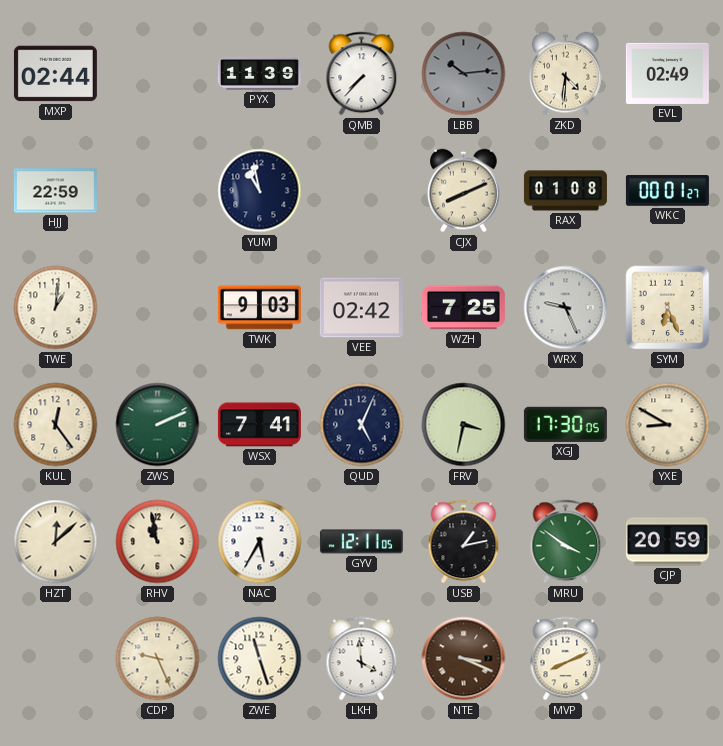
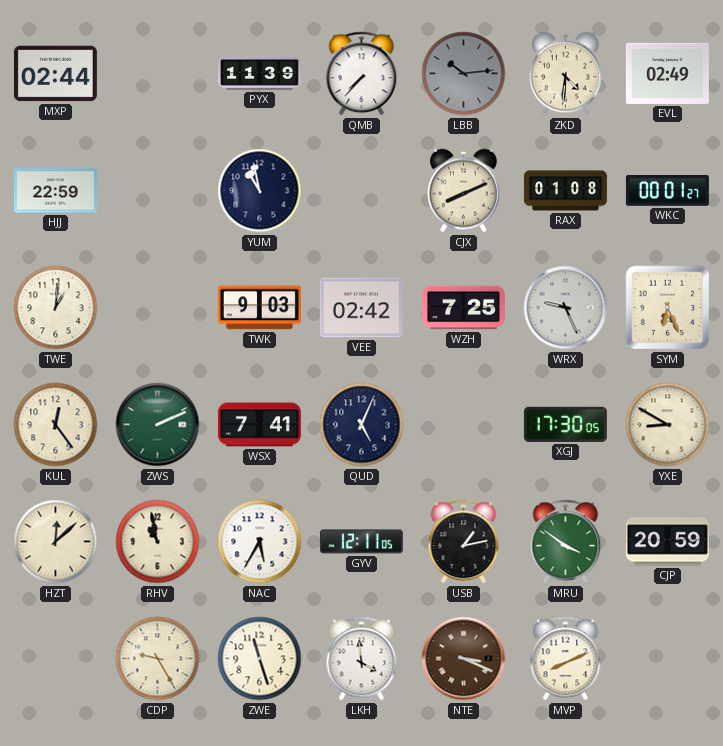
FRV: 3:32 -> none (464, 425)
CDP: 9:26 -> 9:25 (158, 659)
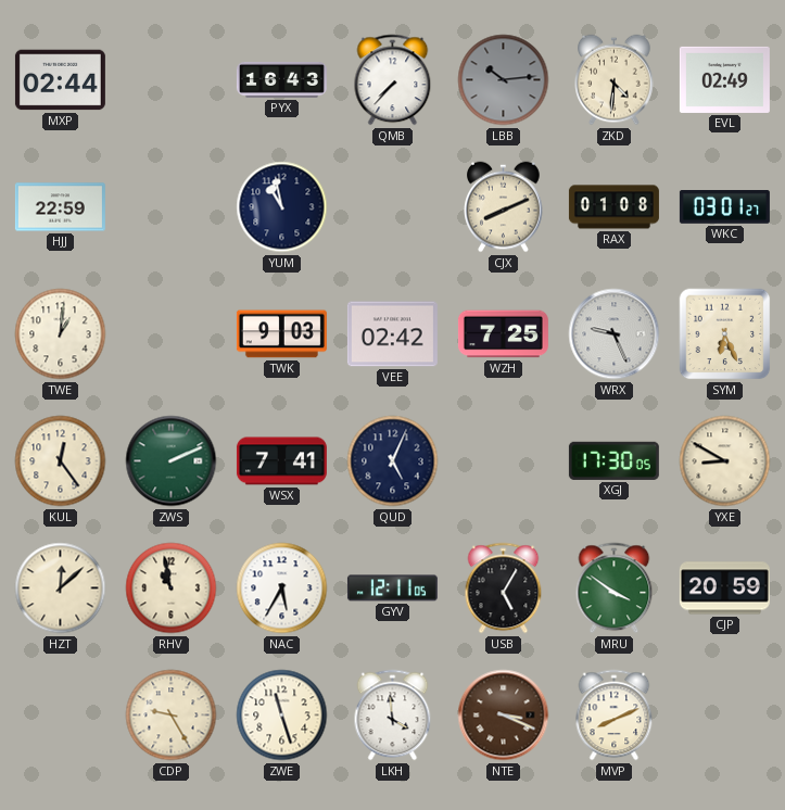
PYX: 11:39 -> 16:43 (281, 79)
WKC: 00:01 -> 03:01 (724, 207)
USB: 1:13 -> 5:05 (504, 588)
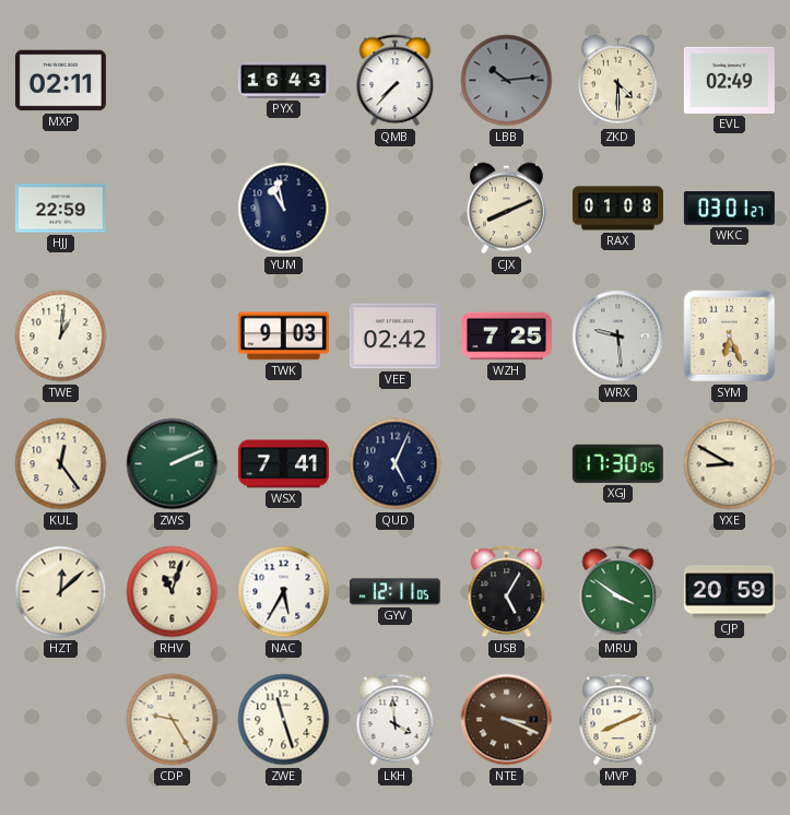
MXP: 02:44 -> 02:11 (60, 81)
ZKD: 4:31 -> 4:30 (618, 81)
WRX: 9:26 -> 9:29 (618, 336)
RHV: 10:58 -> 11:03 (173, 592)
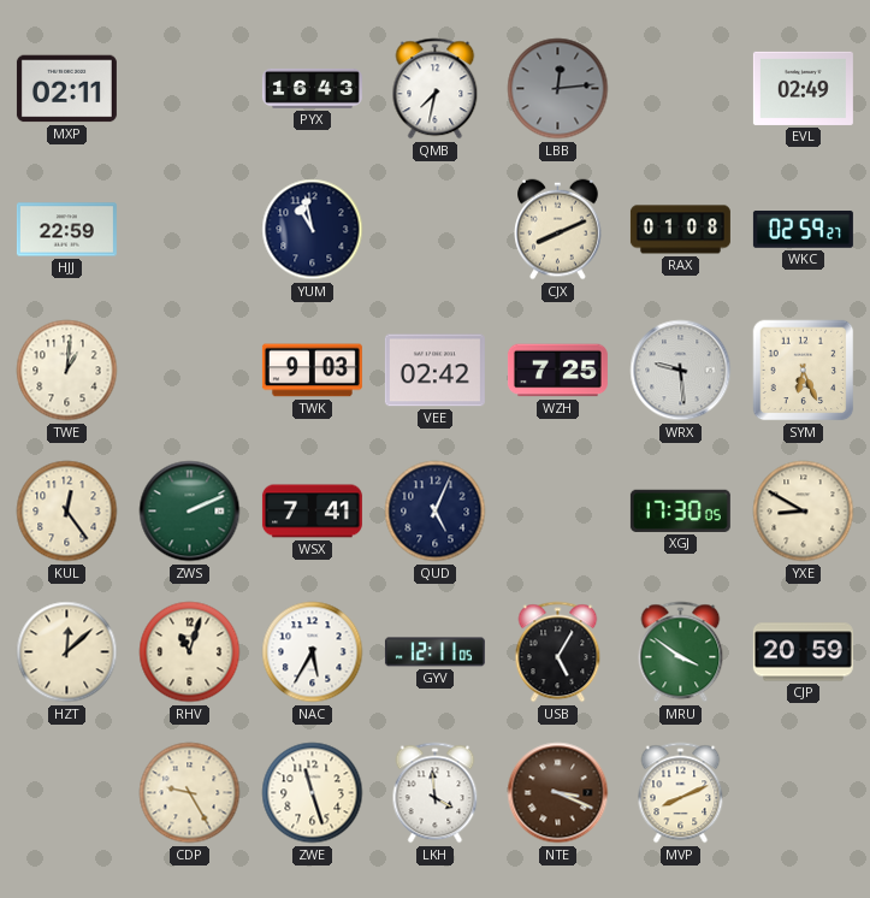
QMB: 7:37 -> 7:32 (436, 89)
LBB: 10:14 -> 12:14 (558, 89)
ZKD: 4:30 -> none (618, 81)
WKC: 03:01 -> 02:59 (803, 230)
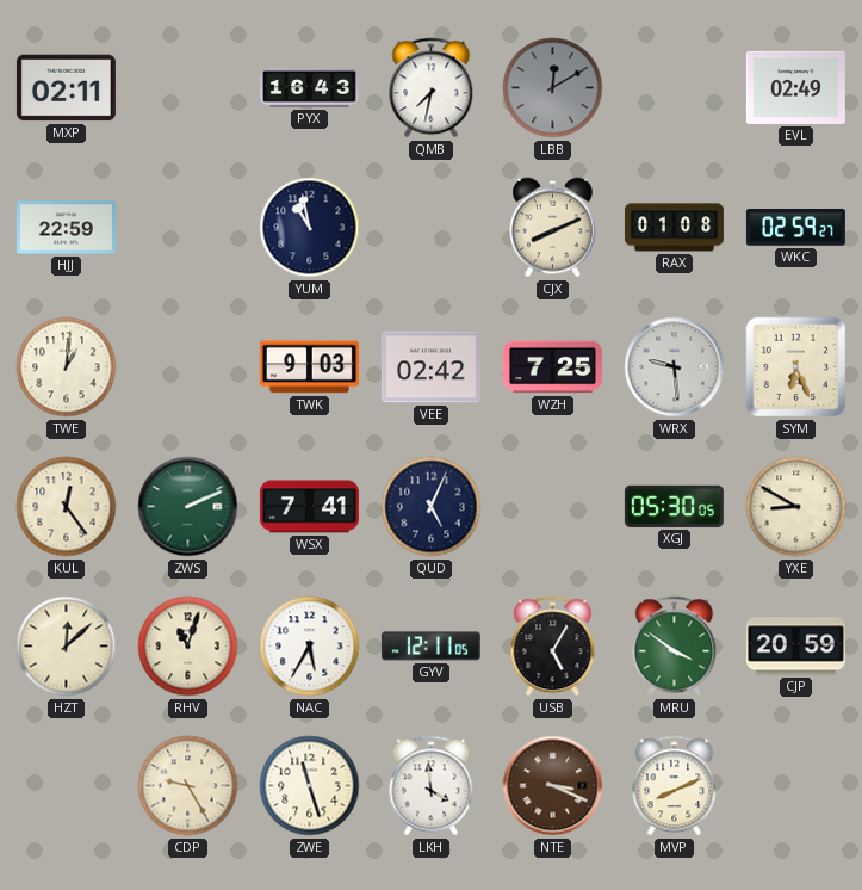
LBB: 12:14 -> 12:10 (553, 88)
XGJ: 17:30 -> 05:30 (674, 506)
